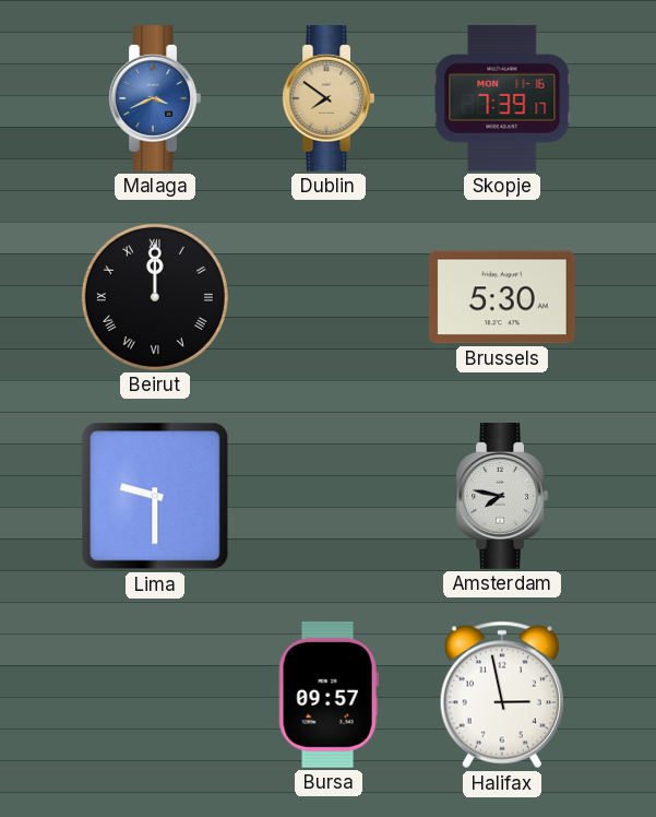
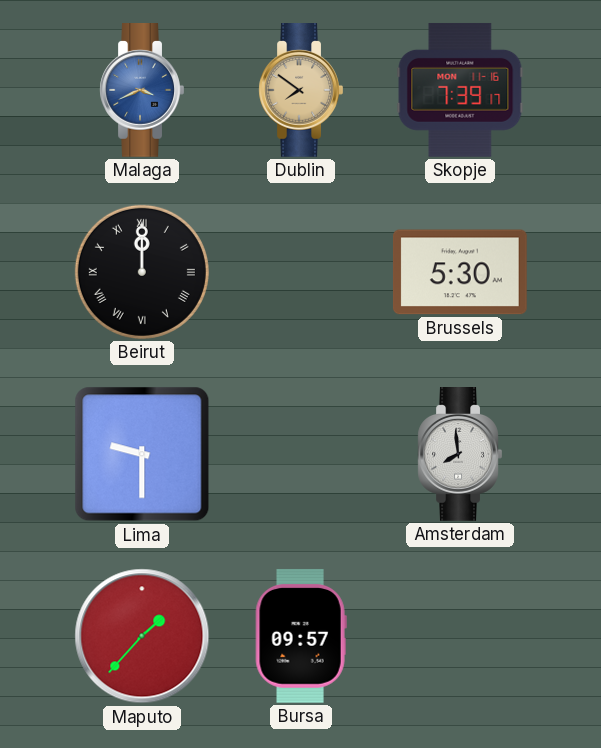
Amsterdam: 7:47 -> 7:59 (460, 455)
Maputo: none -> 1:37 (142, 636)
Halifax: 2:58 -> none (502, 695)
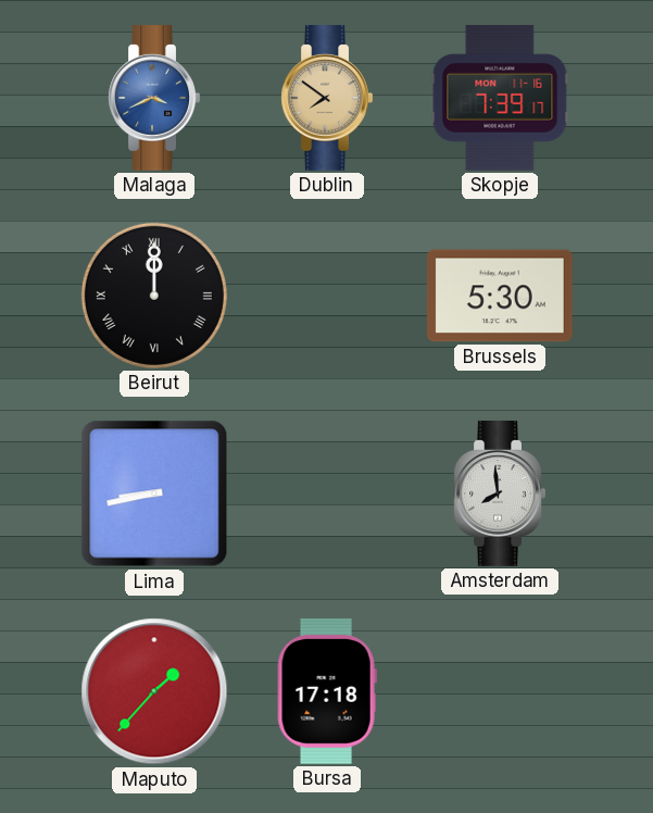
Lima: 9:30 -> 8:43 (154, 493)
Bursa: 09:57 -> 17:18 (327, 691)
